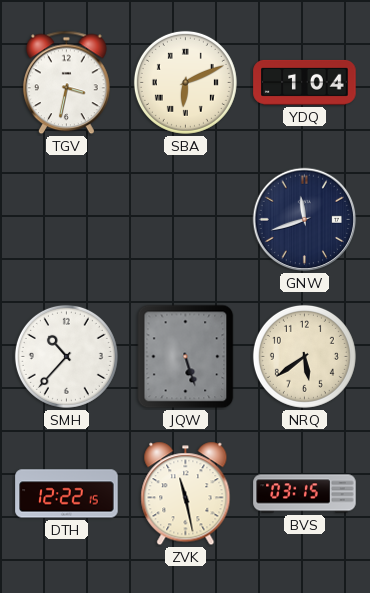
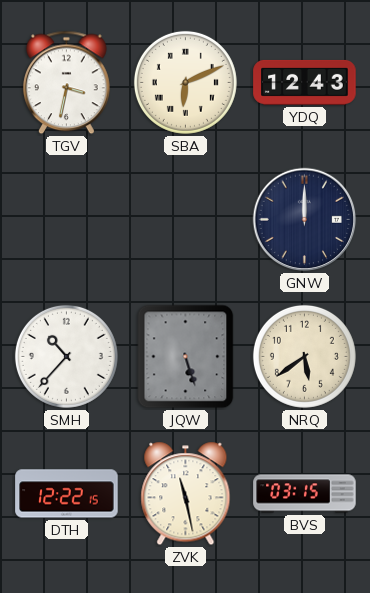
YDQ: 1:04 -> 12:43 (305, 82)
GNW: 11:42 -> 12:00 (305, 220)
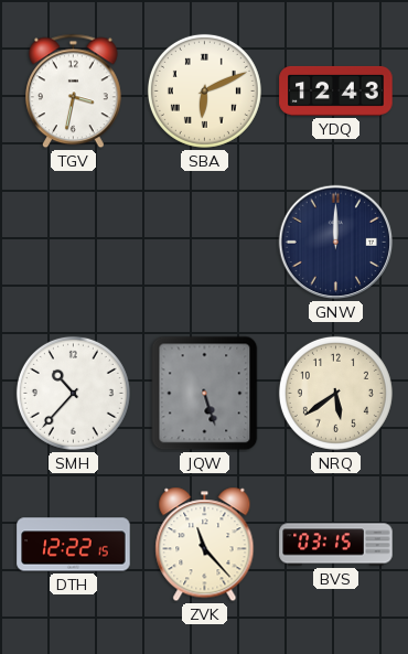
ZVK: 11:28 -> 11:23 (205, 545)
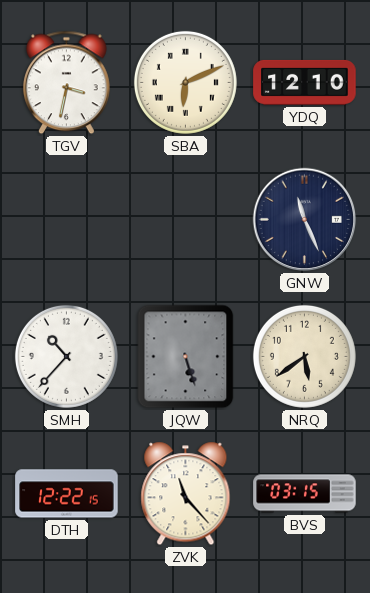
YDQ: 12:43 -> 12:10 (305, 82)
GNW: 12:00 -> 11:26 (305, 220)
